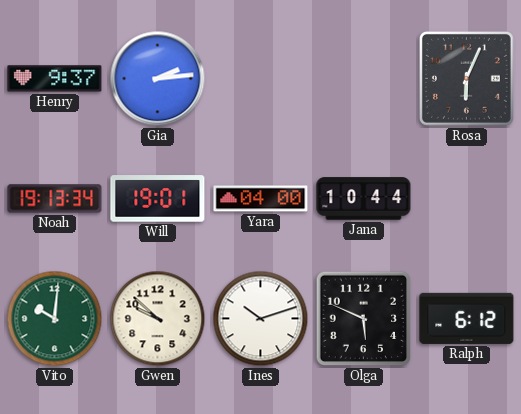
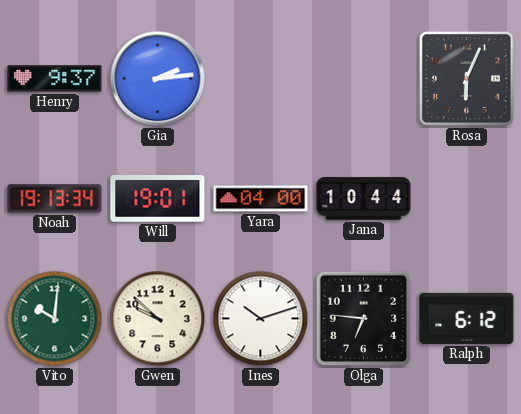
Olga: 5:49 -> 6:46 (364, 319)
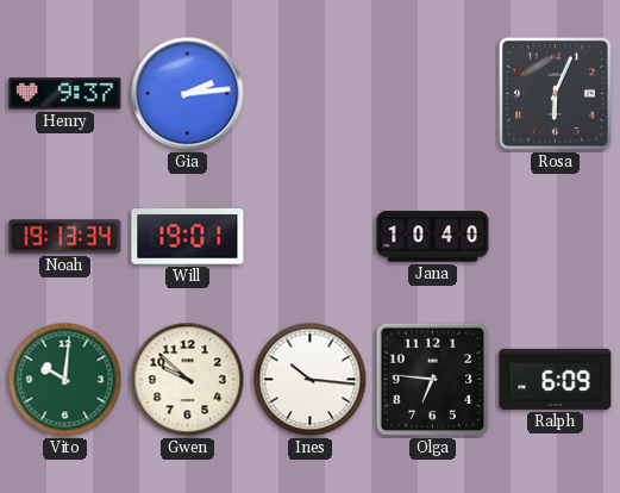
Yara: 04:00 -> none (261, 199)
Jana: 10:44 -> 10:40 (433, 237)
Ines: 10:12 -> 10:16 (311, 380)
Ralph: 6:12 -> 6:09 (556, 379)
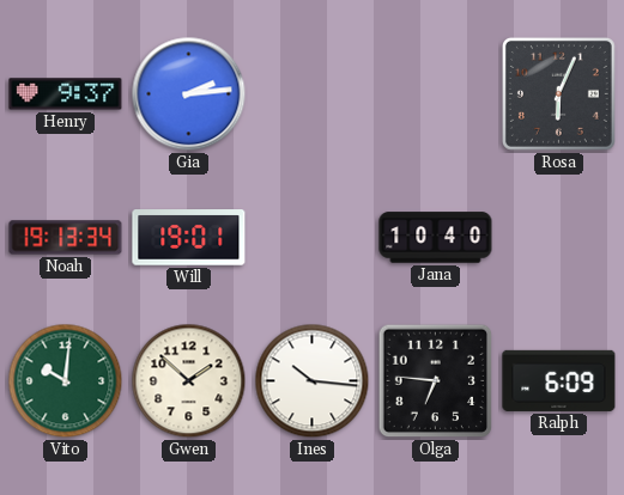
Gwen: 9:52 -> 1:52 (189, 381)
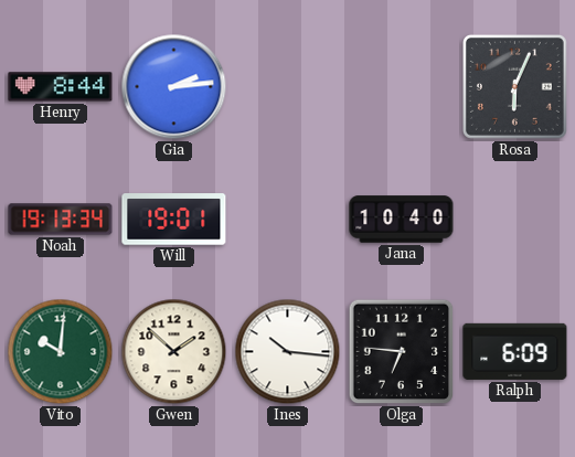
Henry: 9:37 -> 8:44 (61, 87)
